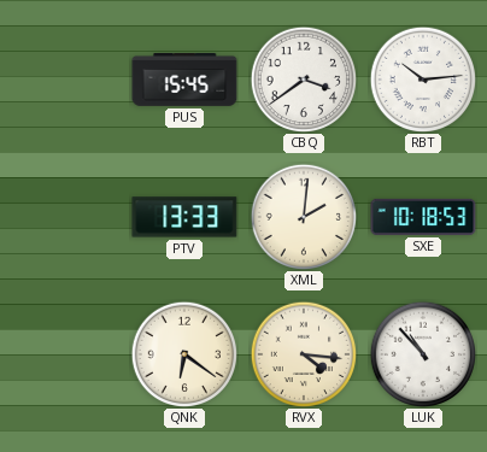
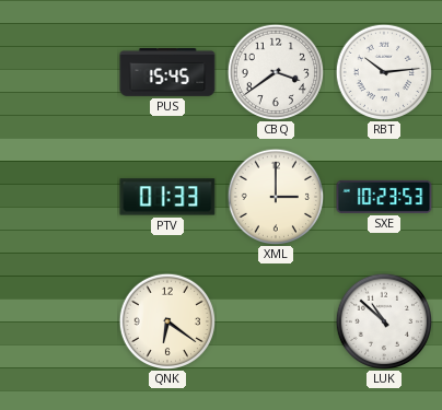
PTV: 13:33 -> 01:33 (167, 197)
XML: 2:01 -> 3:00 (276, 197)
SXE: 10:18 -> 10:23 (384, 197)
RVX: 4:16 -> none (304, 354)
LUK: 10:53 -> 10:52 (384, 321)
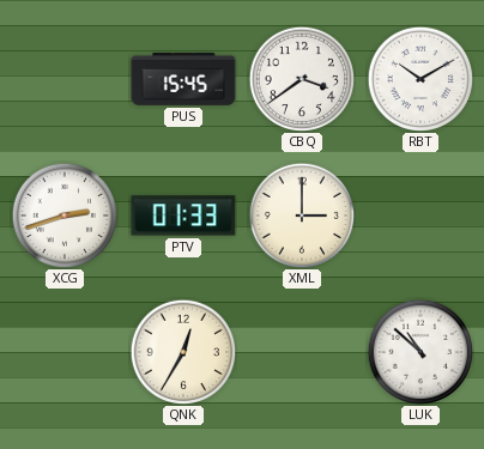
RBT: 10:14 -> 10:10 (421, 79)
XCG: none -> 2:42 (65, 216)
SXE: 10:23 -> none (384, 197)
QNK: 6:21 -> 12:35 (183, 352)
